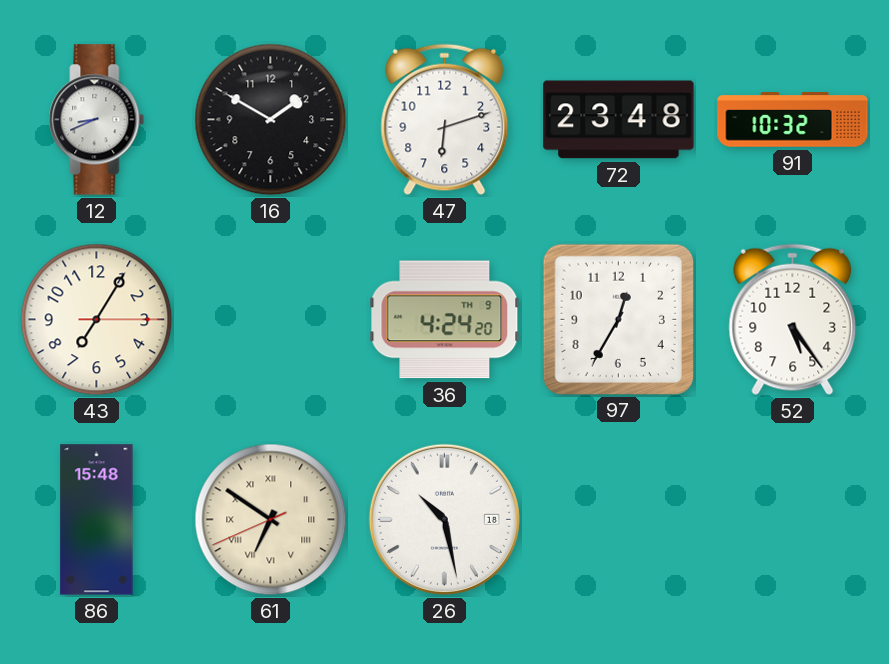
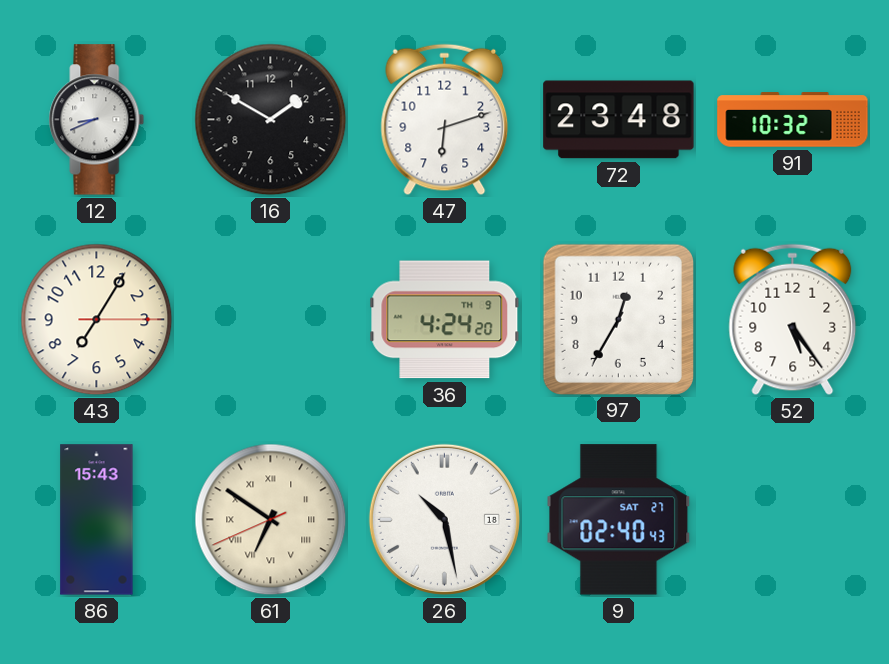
86: 15:48 -> 15:43 (97, 520)
9: none -> 02:40 (619, 520)
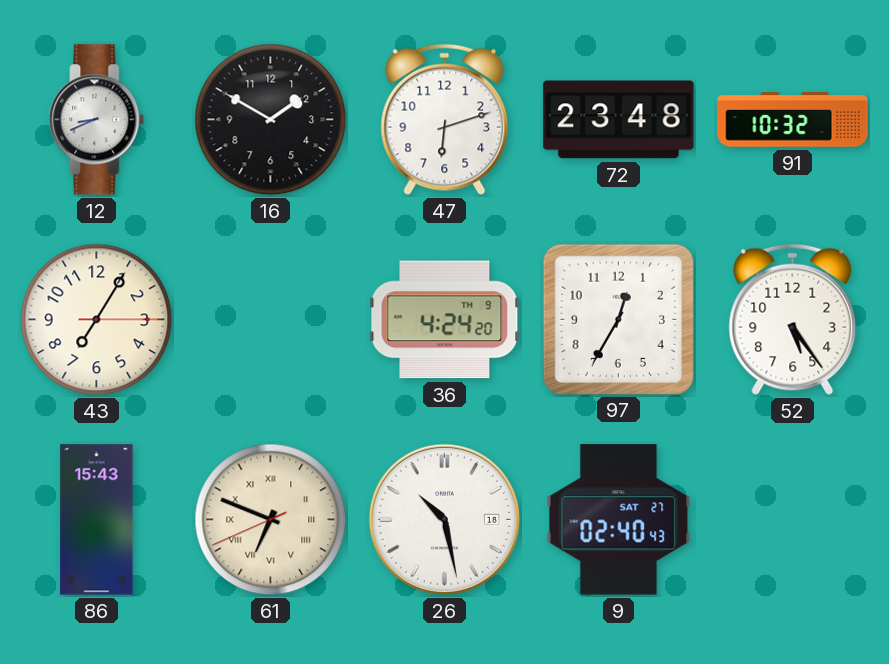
61: 6:50 -> 6:48 (271, 520)
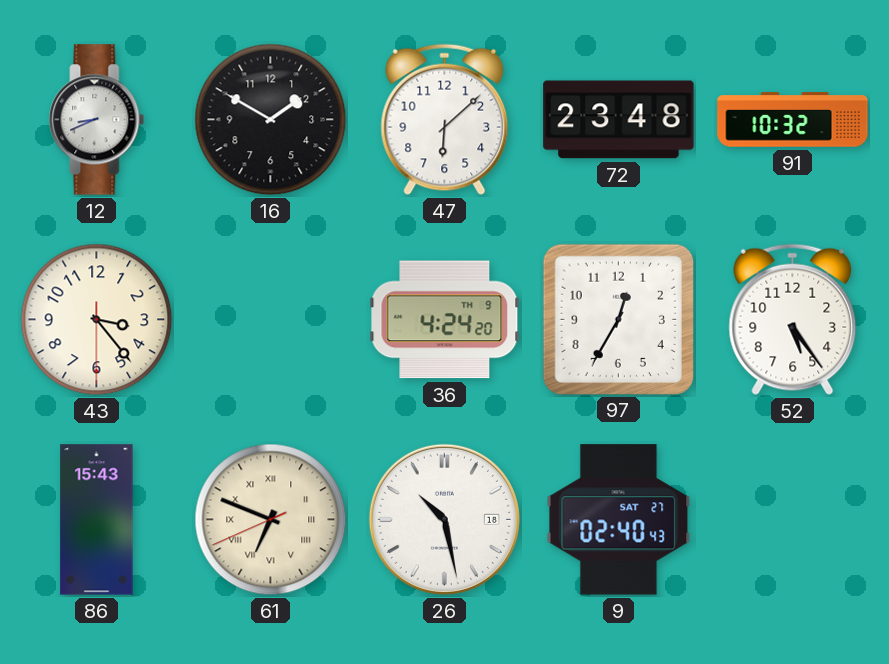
47: 6:12 -> 6:08 (445, 120)
43: 7:05 -> 3:23 (97, 320)
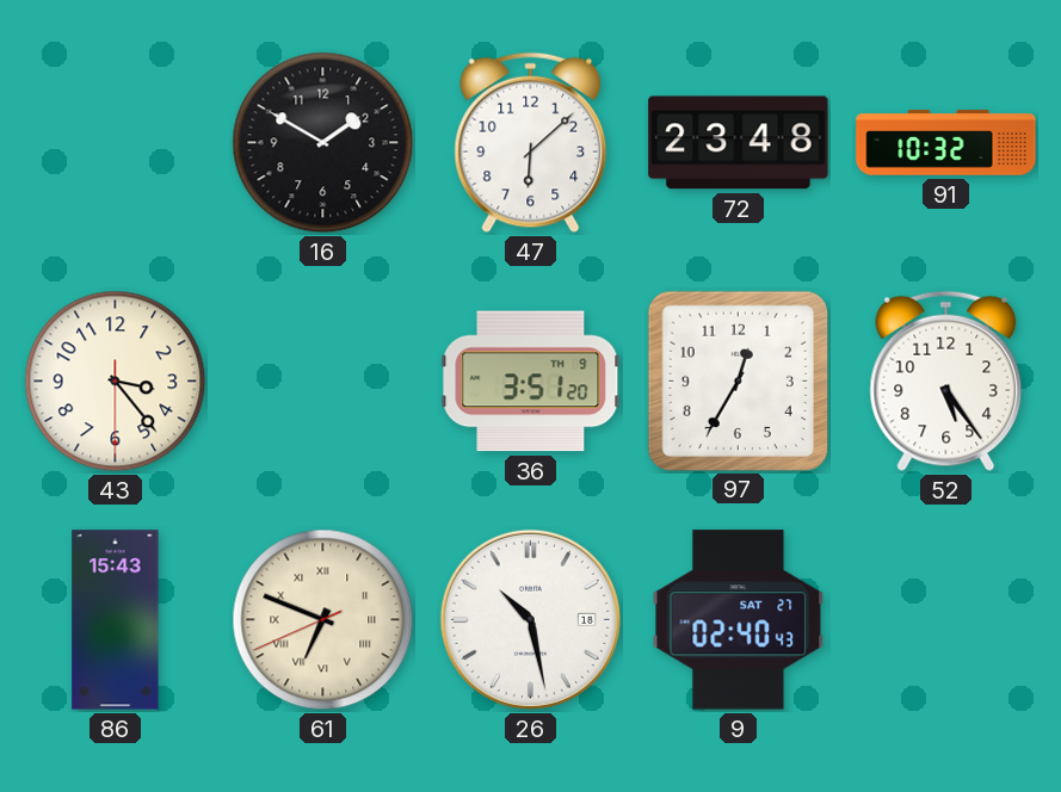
12: 8:41 -> none (97, 120)
36: 4:24 -> 3:51 (531, 382)
